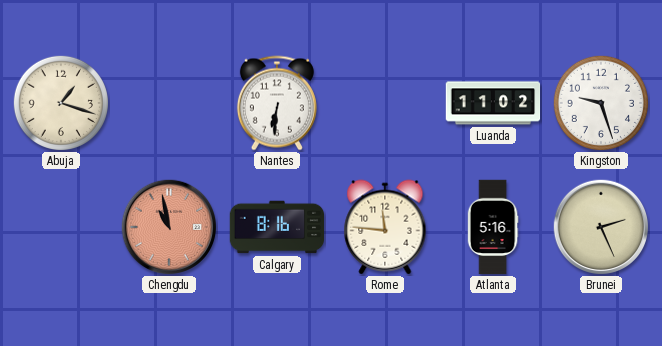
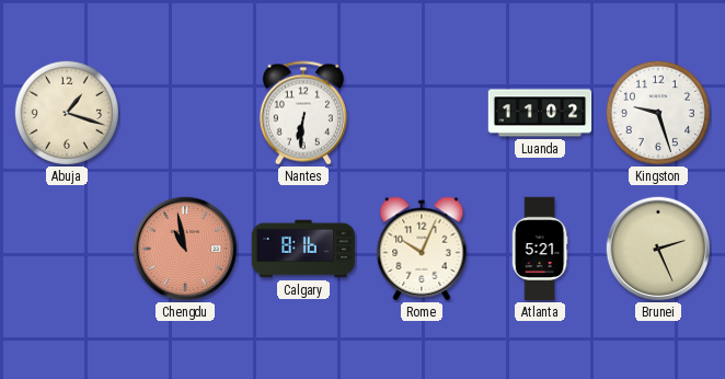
Rome: 11:46 -> 10:04 (422, 249)
Atlanta: 5:16 -> 5:21 (540, 249)
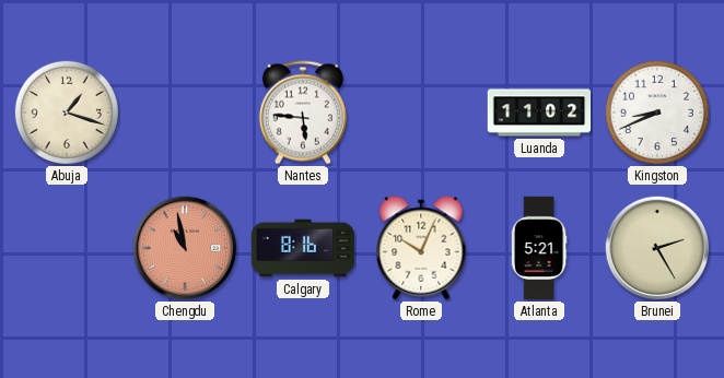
Nantes: 6:31 -> 5:46 (303, 113)
Kingston: 9:27 -> 8:41 (657, 113)
Brunei: 2:26 -> 2:25 (657, 248)
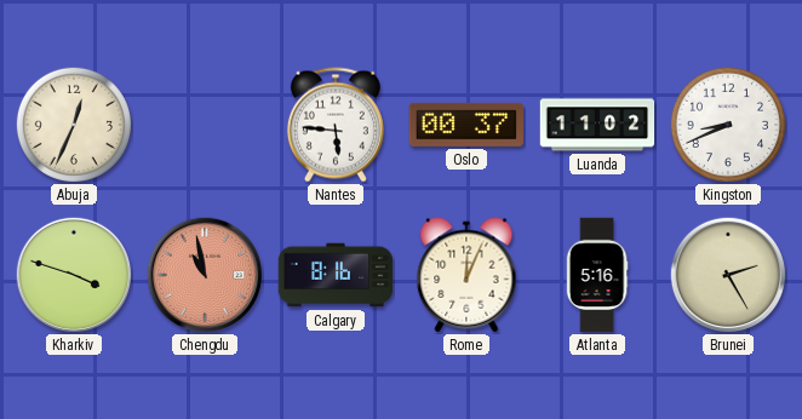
Abuja: 1:18 -> 12:34 (74, 125)
Oslo: none -> 00:37 (465, 125)
Kharkiv: none -> 3:48 (74, 275)
Rome: 10:04 -> 12:04 (466, 275)
Atlanta: 5:21 -> 5:16 (597, 275)
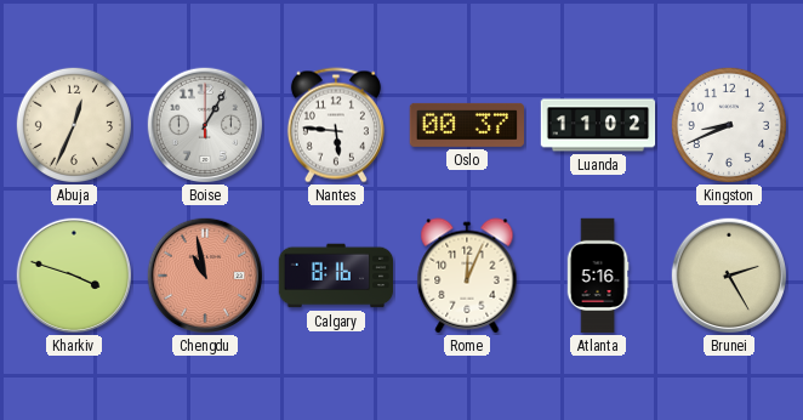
Boise: none -> 1:05 (205, 125)
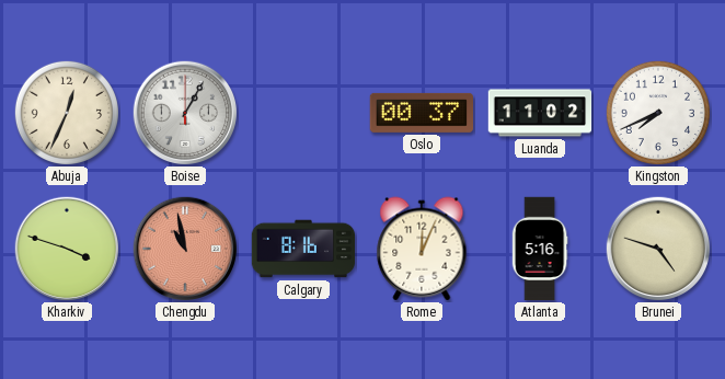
Nantes: 5:46 -> none (336, 125)
Kingston: 8:41 -> 7:41 (658, 113)
Brunei: 2:25 -> 4:48 (658, 249)
